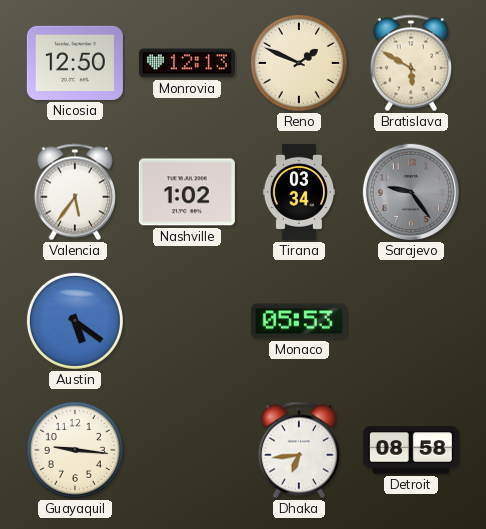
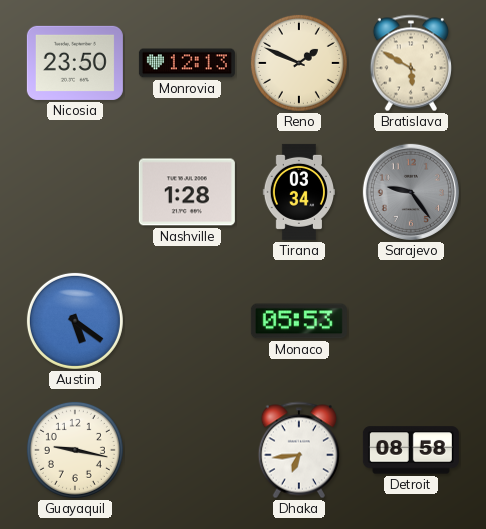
Nicosia: 12:50 -> 23:50 (75, 63)
Valencia: 5:36 -> none (75, 192)
Nashville: 1:02 -> 1:28 (187, 192)
Guayaquil: 9:16 -> 9:17 (75, 450)
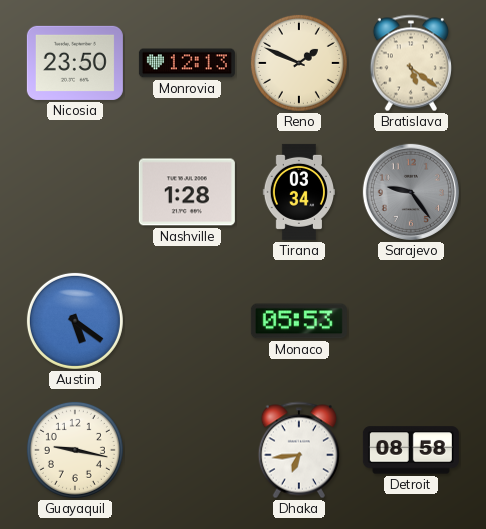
Bratislava: 5:50 -> 5:21 (411, 63)
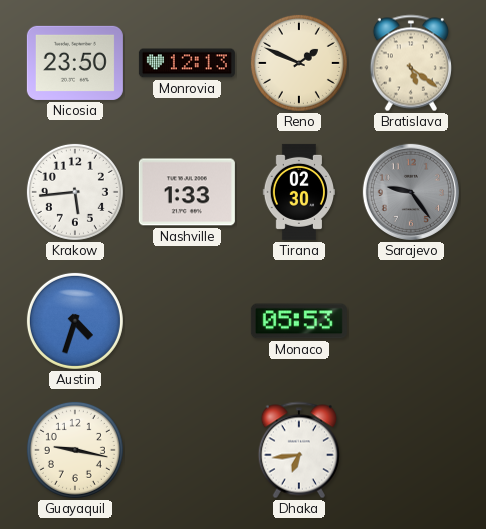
Krakow: none -> 5:44 (75, 192)
Nashville: 1:28 -> 1:33 (187, 192)
Tirana: 03:34 -> 02:30 (298, 192)
Austin: 5:21 -> 4:33 (75, 321)
Detroit: 08:58 -> none (411, 450)
